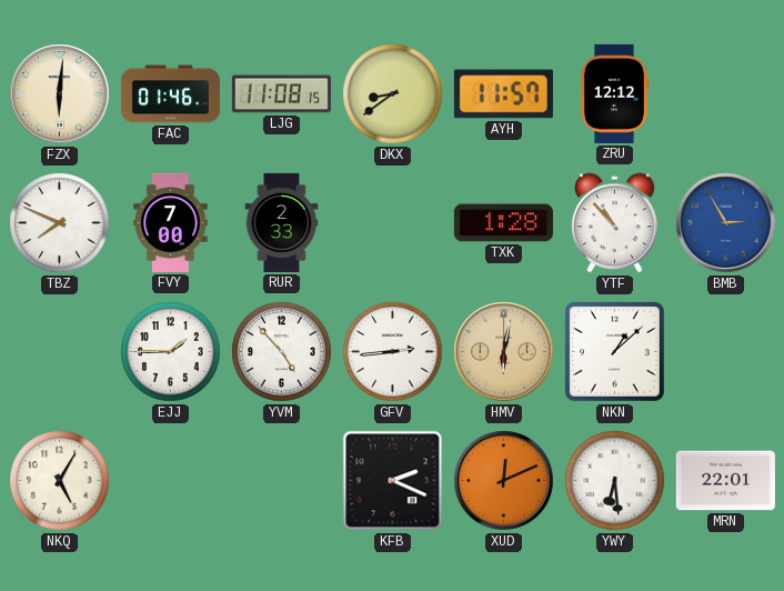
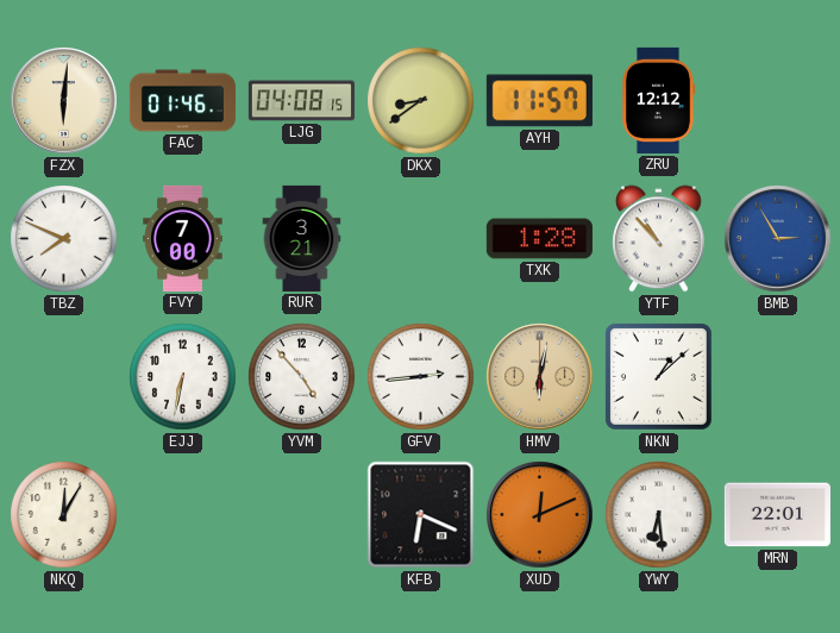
LJG: 11:08 -> 04:08 (301, 101)
RUR: 2:33 -> 3:21 (302, 238)
EJJ: 1:45 -> 6:32 (183, 377)
NKQ: 5:05 -> 12:05 (64, 515)
KFB: 2:19 -> 6:19 (421, 515)
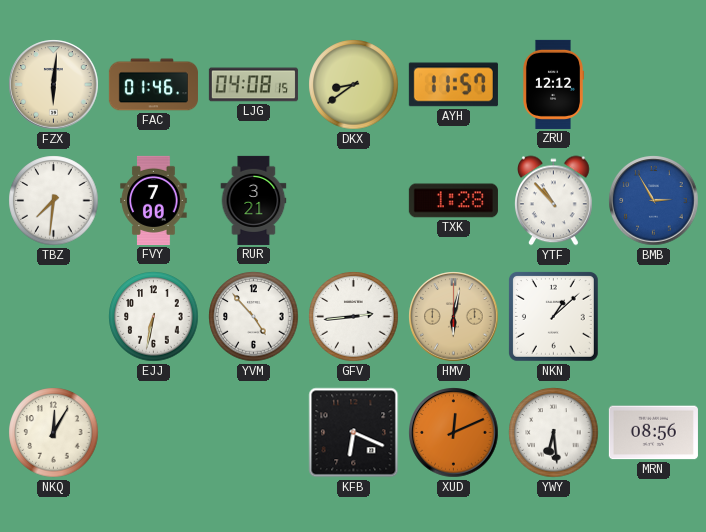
TBZ: 7:49 -> 7:31 (54, 201)
MRN: 22:01 -> 08:56 (653, 433)
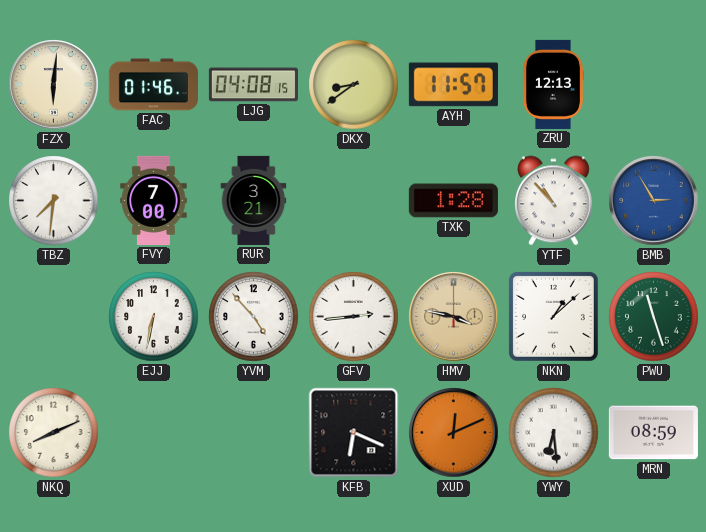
ZRU: 12:12 -> 12:13 (553, 84)
HMV: 6:02 -> 3:47 (454, 317)
PWU: none -> 11:27 (654, 317)
NKQ: 12:05 -> 8:11 (54, 433)
MRN: 08:56 -> 08:59 (653, 433)
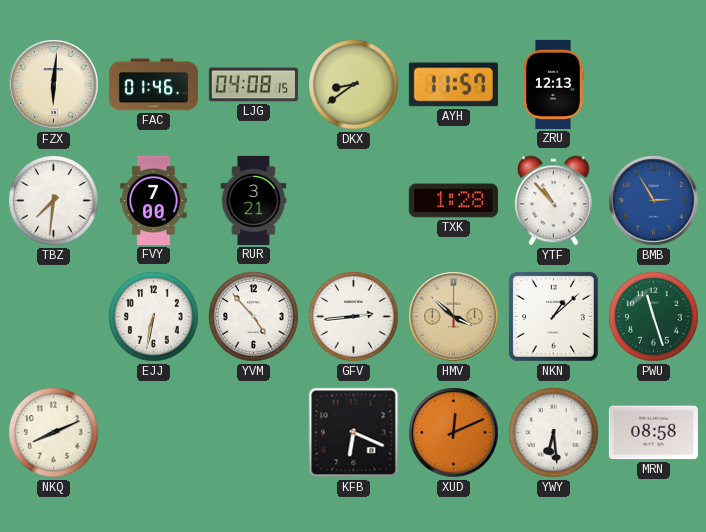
HMV: 3:47 -> 3:52 (454, 317)
MRN: 08:59 -> 08:58 (653, 433)
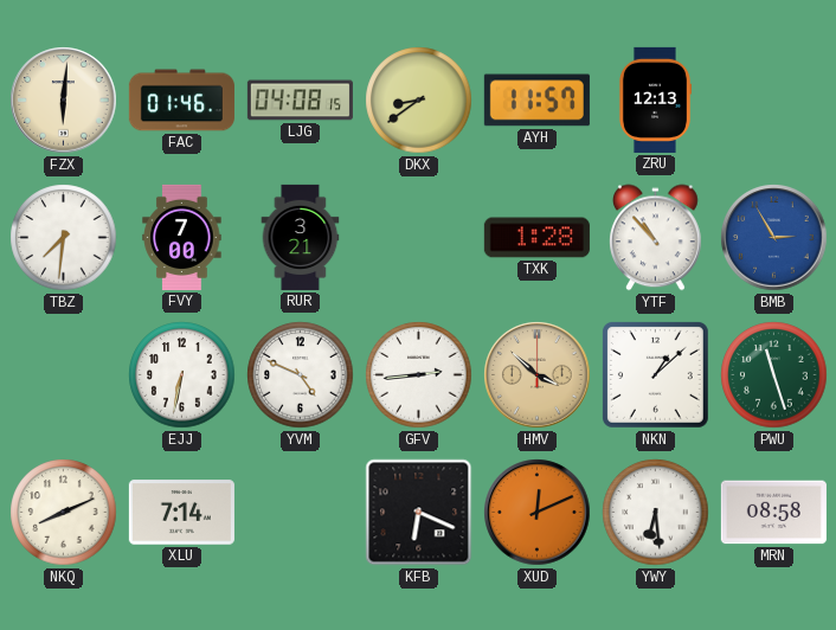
YVM: 4:53 -> 4:49 (301, 375)
XLU: none -> 7:14 (181, 513)
